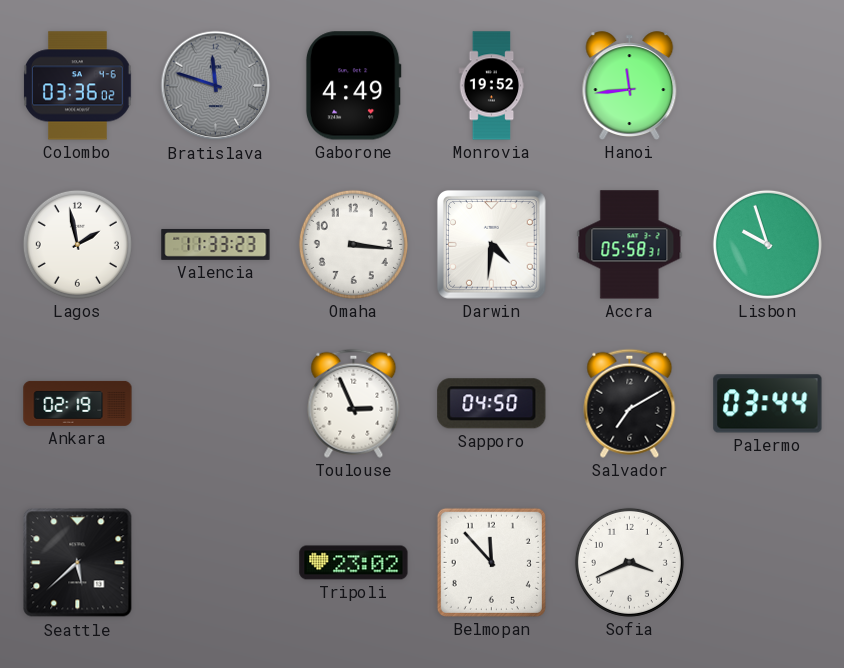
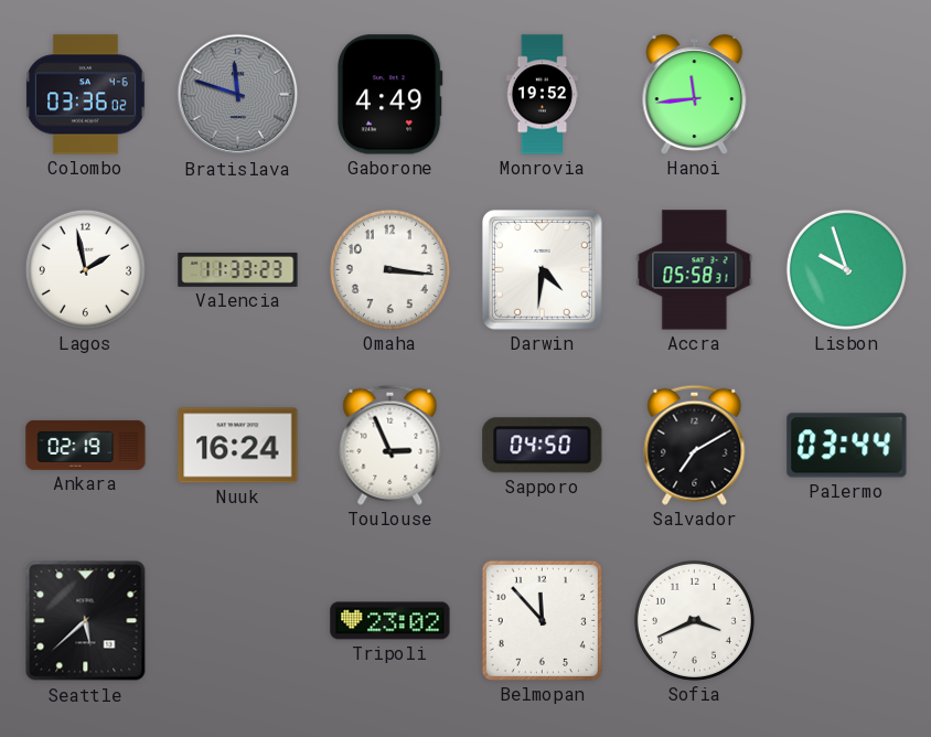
Nuuk: none -> 16:24 (238, 446)
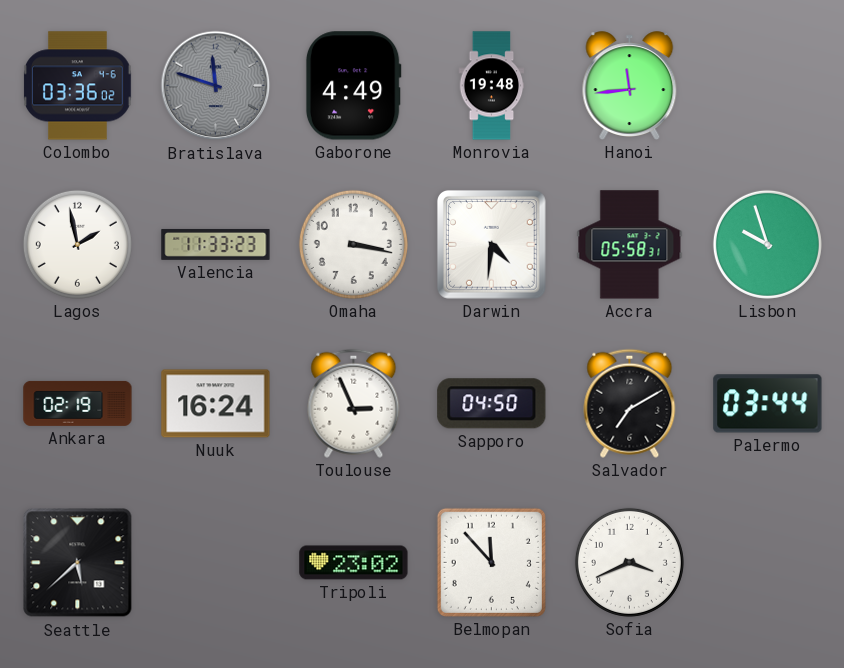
Monrovia: 19:52 -> 19:48 (492, 86)
Omaha: 3:16 -> 3:17 (353, 244)
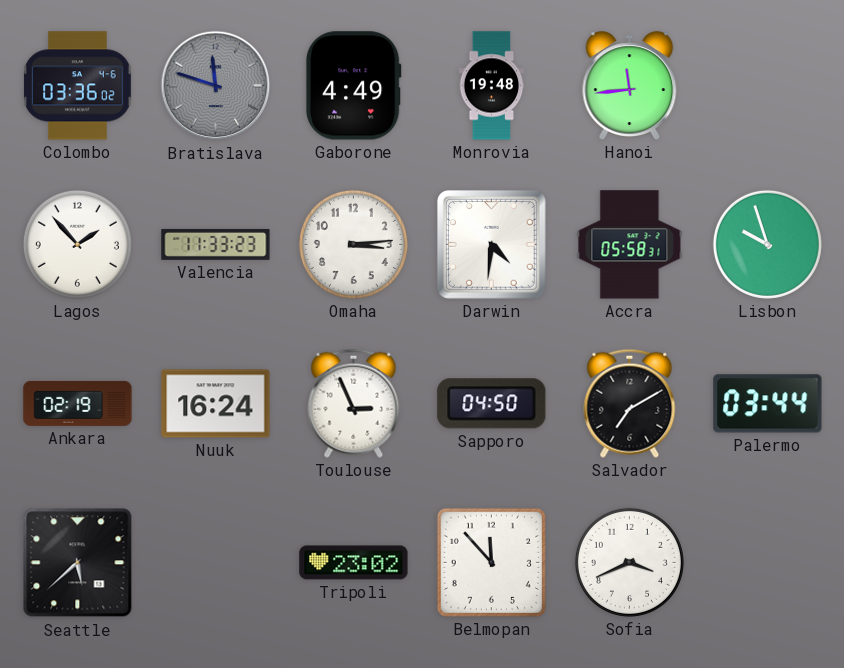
Lagos: 1:58 -> 1:53 (77, 244)
Omaha: 3:17 -> 3:14 (353, 244)
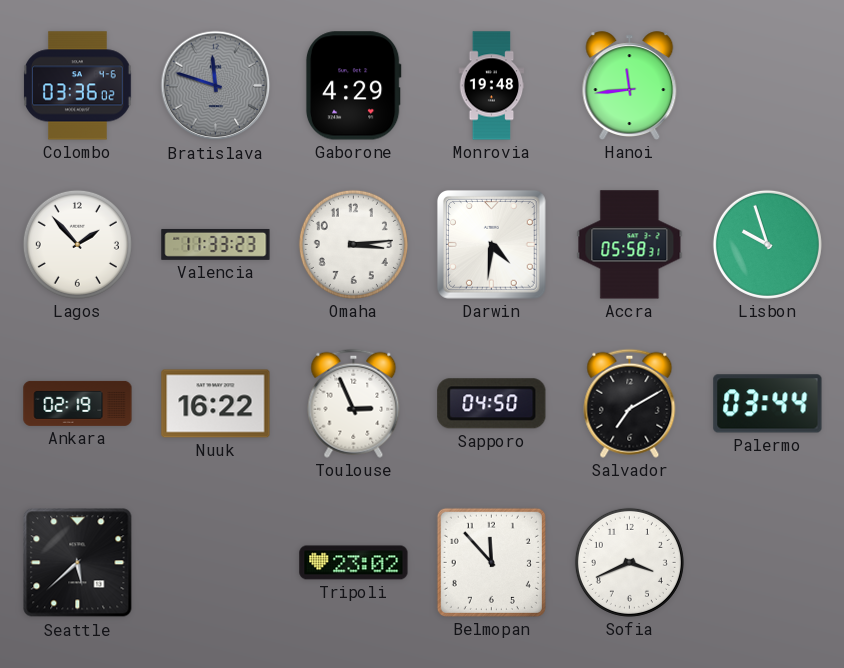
Gaborone: 4:49 -> 4:29 (353, 86)
Nuuk: 16:24 -> 16:22 (216, 404)
